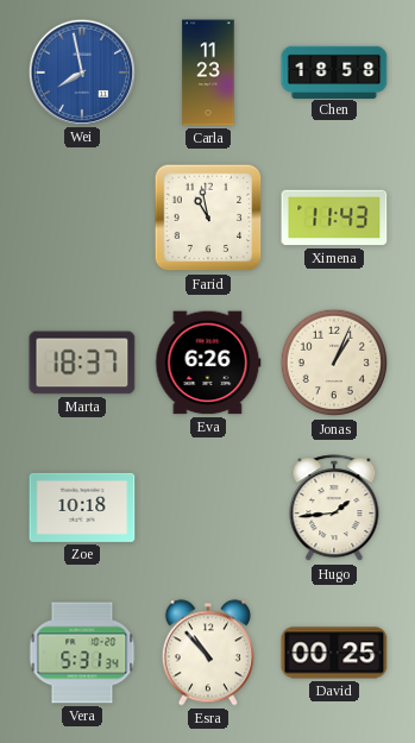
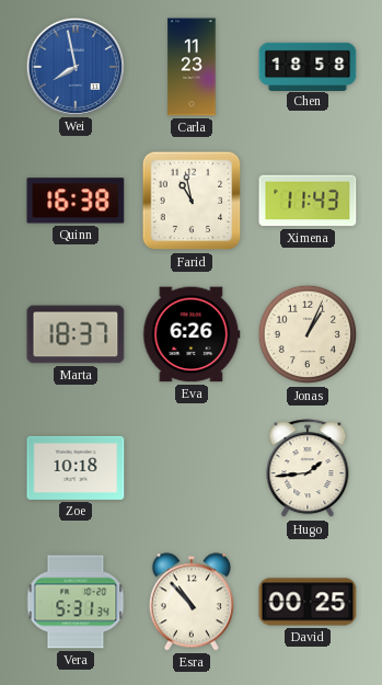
Quinn: none -> 16:38 (76, 201)
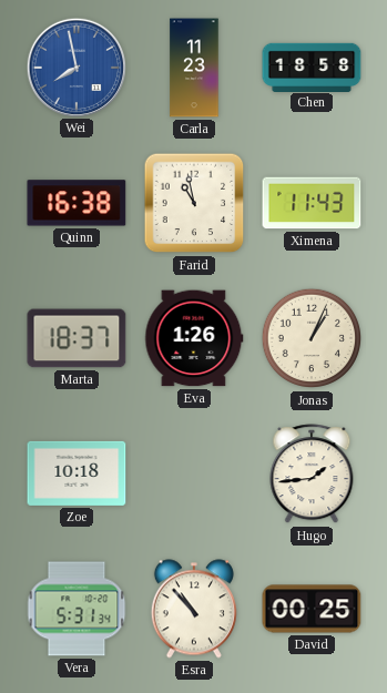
Eva: 6:26 -> 1:26 (194, 338)
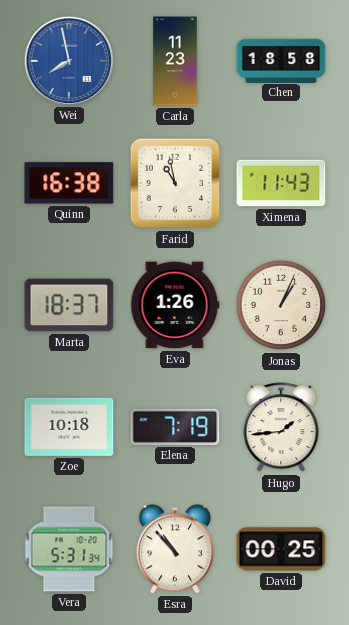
Elena: none -> 7:19 (175, 427)
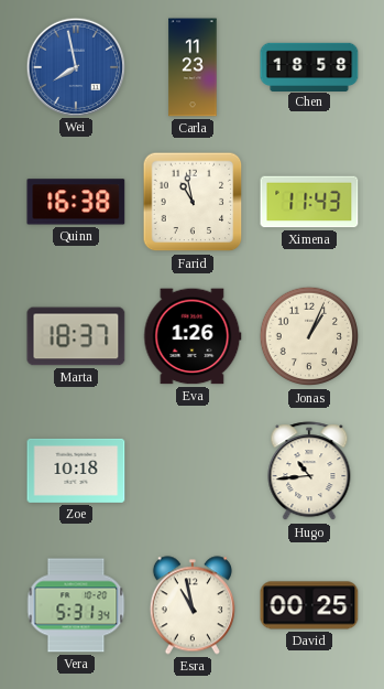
Elena: 7:19 -> none (175, 427)
Hugo: 1:44 -> 10:44 (309, 472)
Esra: 10:53 -> 10:58 (193, 605)
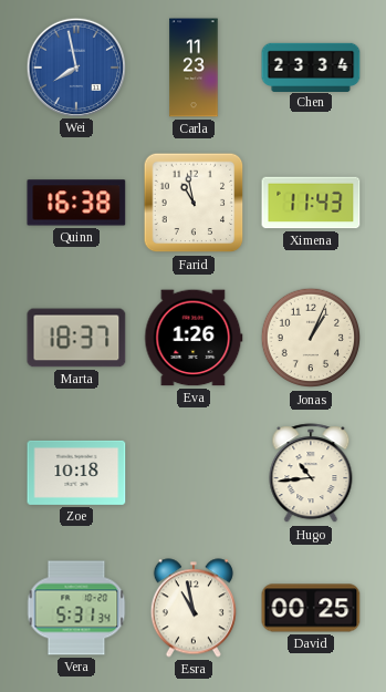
Chen: 18:58 -> 23:34 (311, 66)
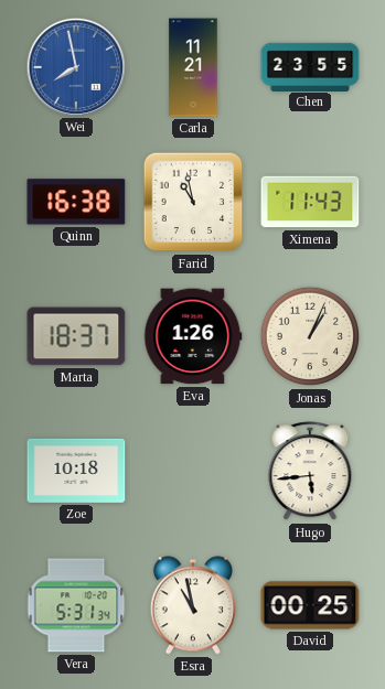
Carla: 11:23 -> 11:21 (193, 67)
Chen: 23:34 -> 23:55 (310, 66)
Hugo: 10:44 -> 5:44 (310, 472)
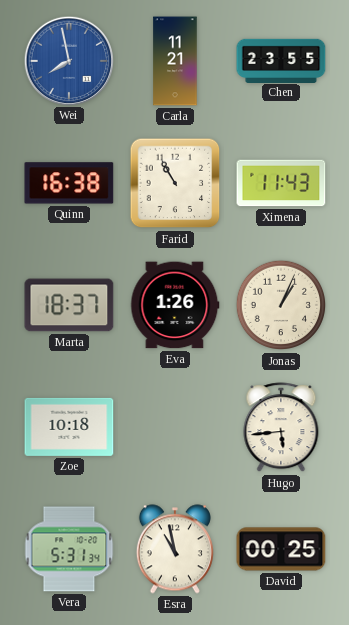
Farid: 10:58 -> 10:55 (175, 183)
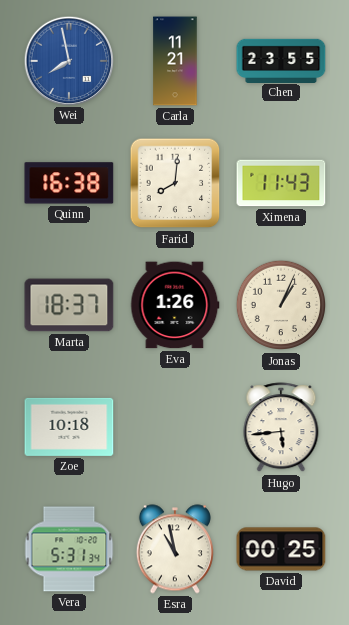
Farid: 10:55 -> 8:01 (175, 183)
